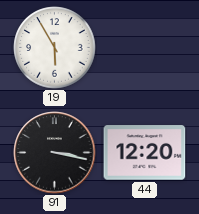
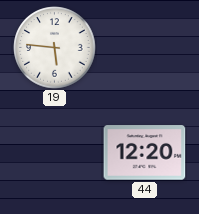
19: 5:55 -> 5:46 (55, 48)
91: 3:17 -> none (55, 153)
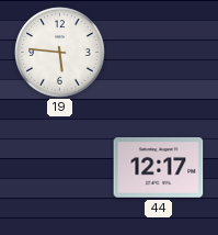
44: 12:20 -> 12:17 (159, 168)
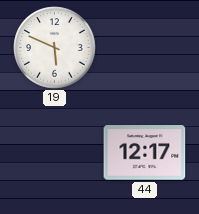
19: 5:46 -> 5:49 (55, 48)
